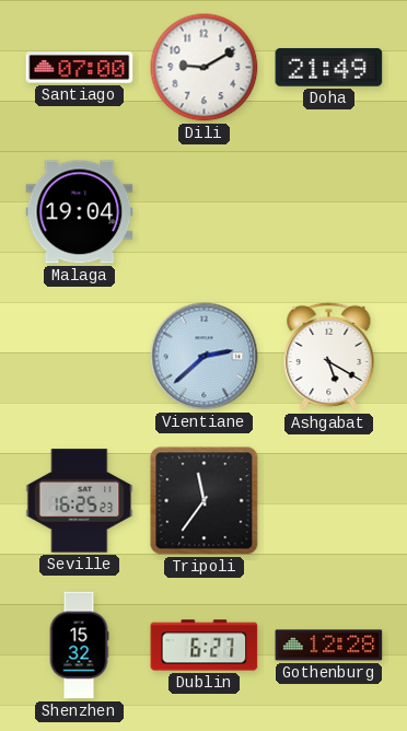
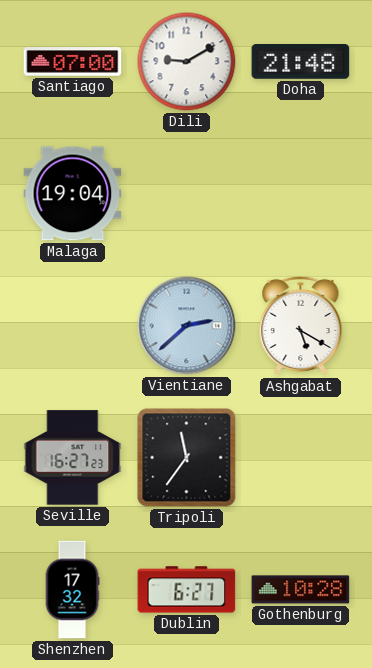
Doha: 21:49 -> 21:48 (301, 62)
Seville: 16:25 -> 16:27 (73, 458)
Shenzhen: 15:32 -> 17:32 (72, 590)
Gothenburg: 12:28 -> 10:28 (301, 590)
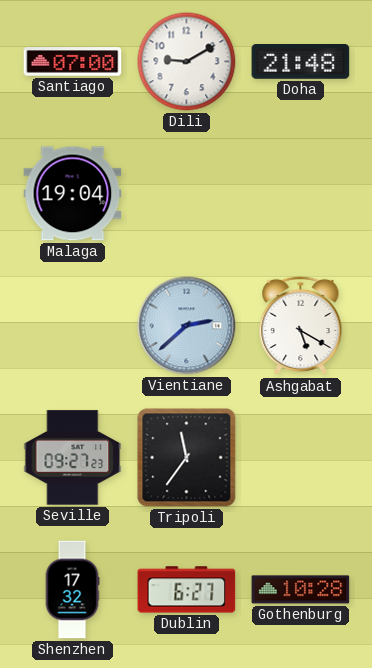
Seville: 16:27 -> 09:27 (73, 458)
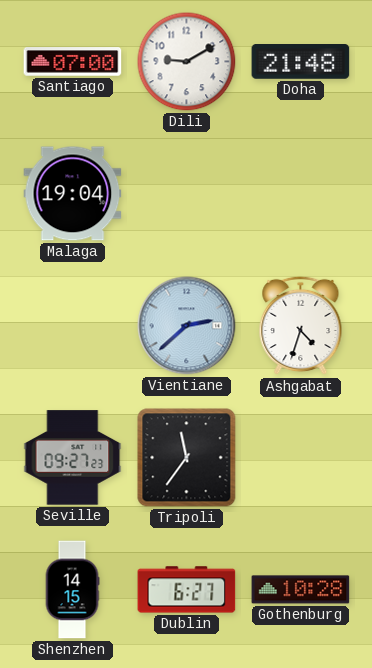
Ashgabat: 5:20 -> 4:33 (301, 326)
Shenzhen: 17:32 -> 14:15 (72, 590)
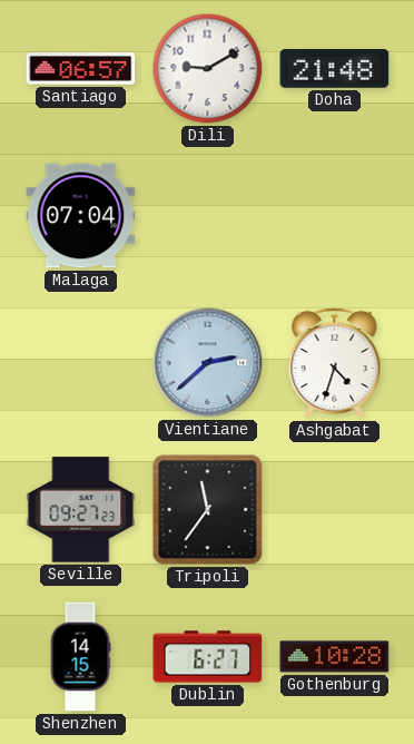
Santiago: 07:00 -> 06:57 (81, 69)
Malaga: 19:04 -> 07:04 (81, 216)
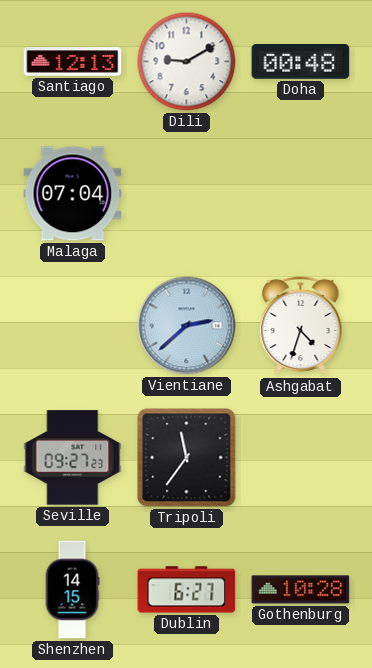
Santiago: 06:57 -> 12:13 (73, 62)
Doha: 21:48 -> 00:48 (301, 62)
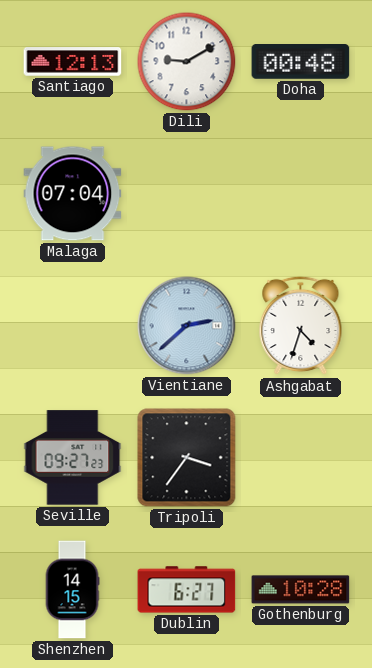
Tripoli: 11:36 -> 3:36 (187, 458)
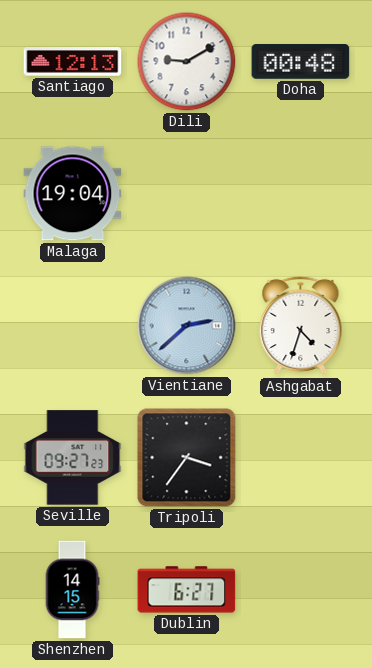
Malaga: 07:04 -> 19:04 (73, 194)
Gothenburg: 10:28 -> none (301, 590)
